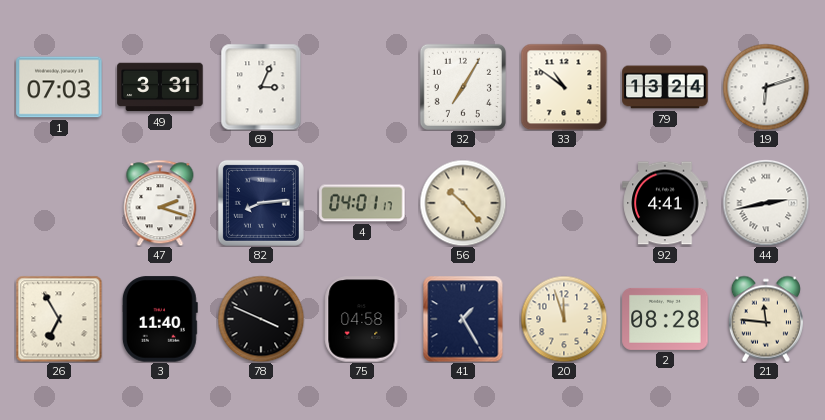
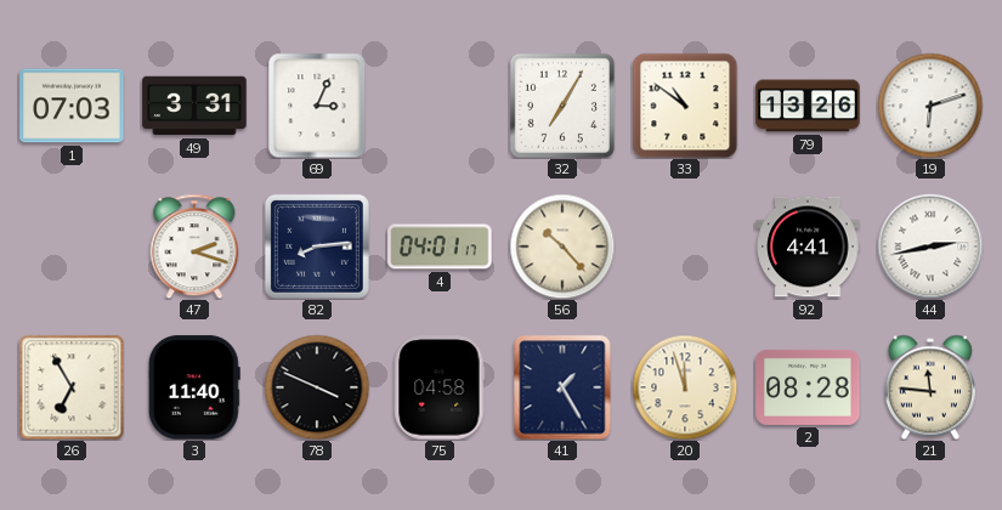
79: 13:24 -> 13:26 (808, 106)
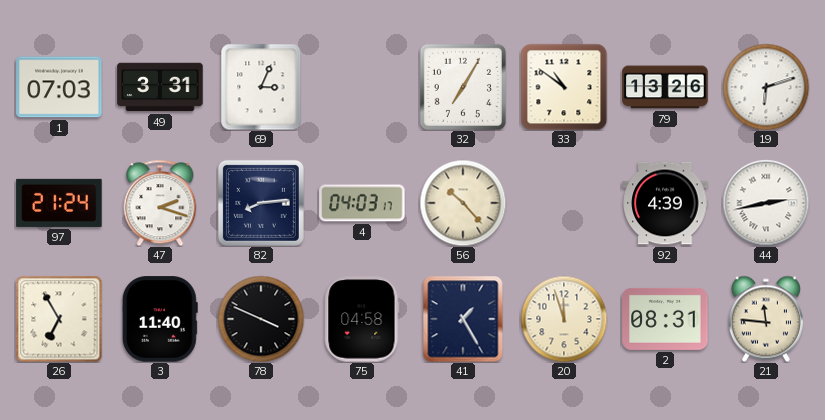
97: none -> 21:24 (59, 203)
4: 04:01 -> 04:03 (362, 203)
92: 4:41 -> 4:39 (665, 203)
2: 08:28 -> 08:31 (665, 319)
